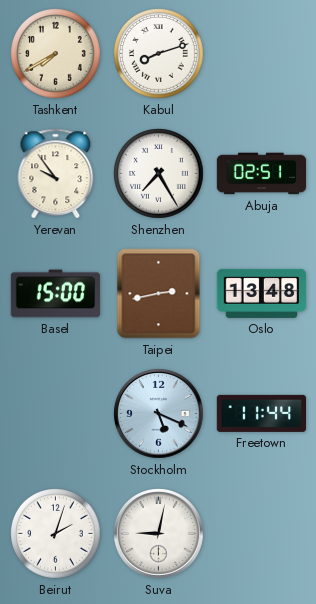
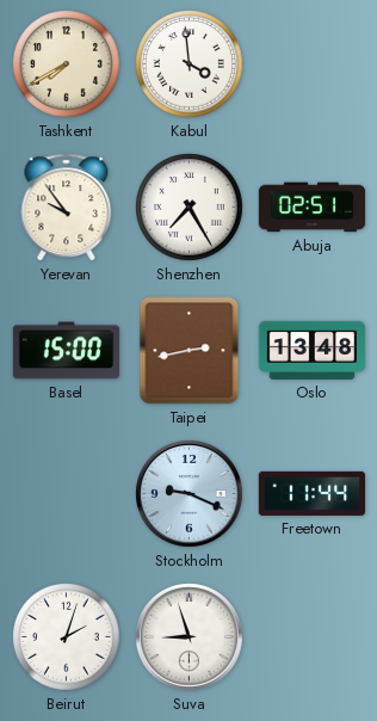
Kabul: 8:12 -> 3:59 (190, 64)
Stockholm: 5:19 -> 9:19 (190, 494)
Suva: 9:02 -> 8:57 (190, 637)
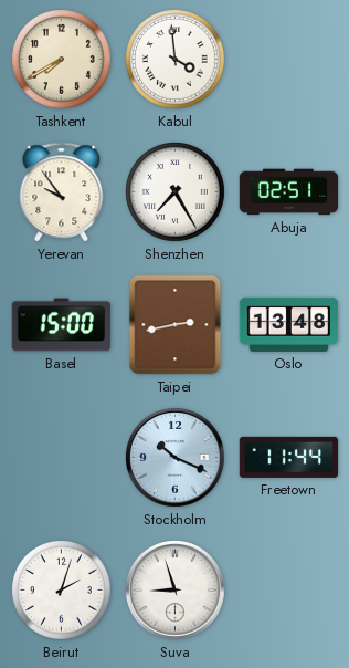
Stockholm: 9:19 -> 10:19 (176, 458)
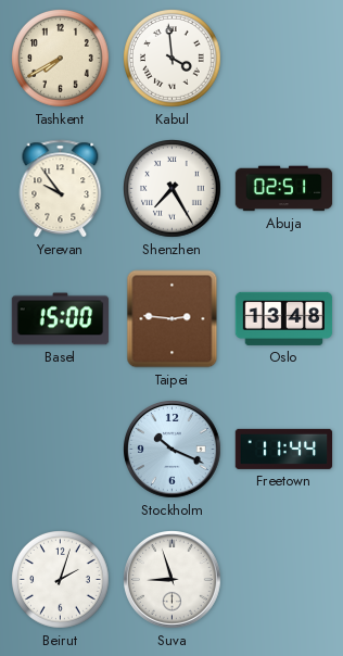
Taipei: 2:43 -> 2:46 (173, 319)
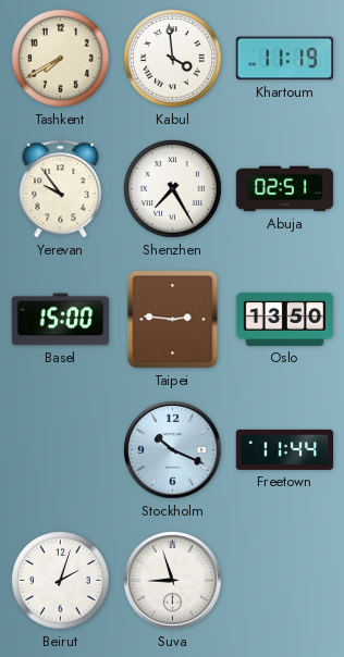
Khartoum: none -> 11:19 (285, 59)
Oslo: 13:48 -> 13:50 (285, 319)
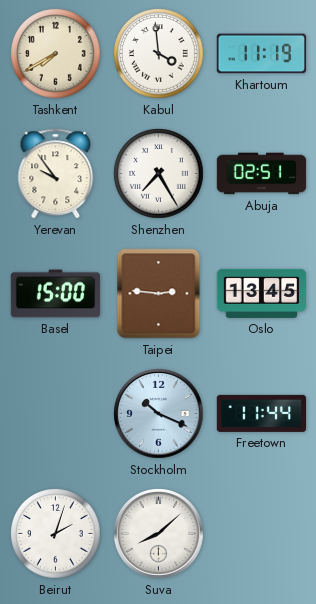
Oslo: 13:50 -> 13:45 (262, 293)
Suva: 8:57 -> 8:08 (159, 534)
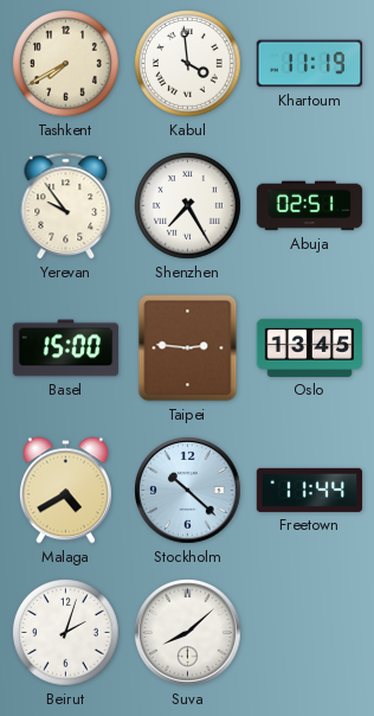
Malaga: none -> 4:40 (65, 491)
Stockholm: 10:19 -> 10:22 (188, 491)
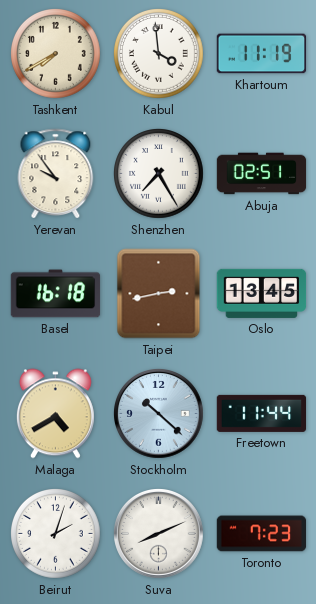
Basel: 15:00 -> 16:18 (56, 294)
Taipei: 2:46 -> 2:43 (159, 294)
Suva: 8:08 -> 8:11 (159, 534)
Toronto: none -> 7:23 (262, 534)
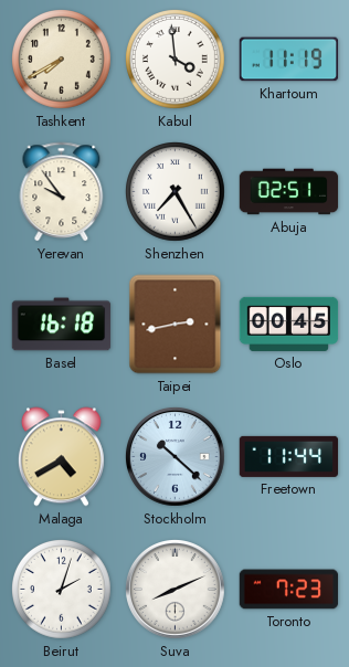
Oslo: 13:45 -> 00:45 (289, 324)
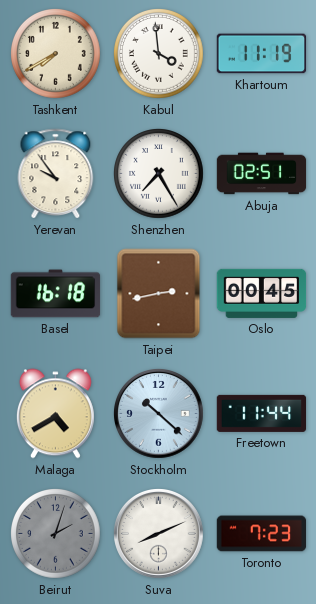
Beirut dial: white -> grey (56, 534)
